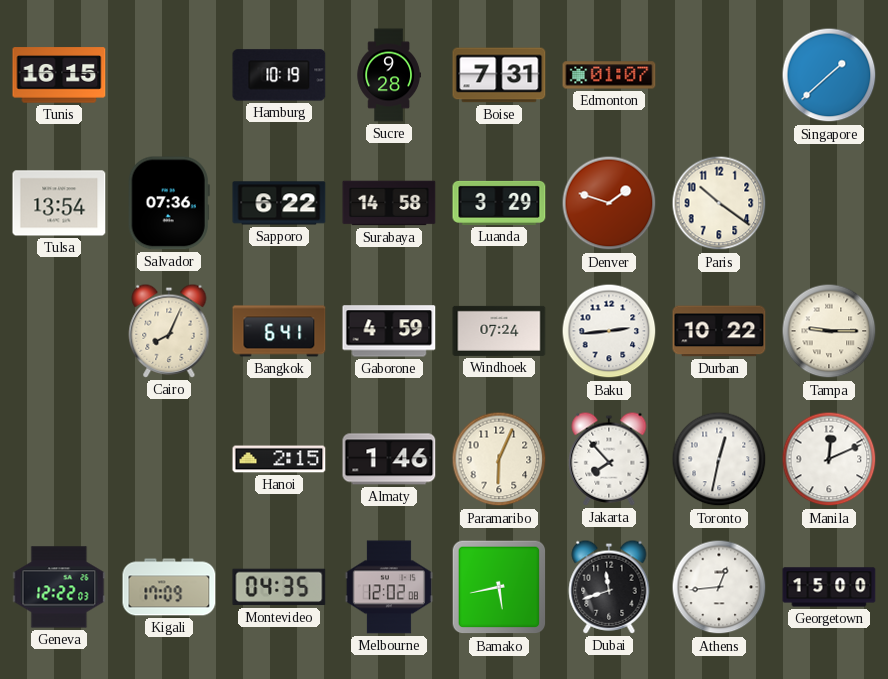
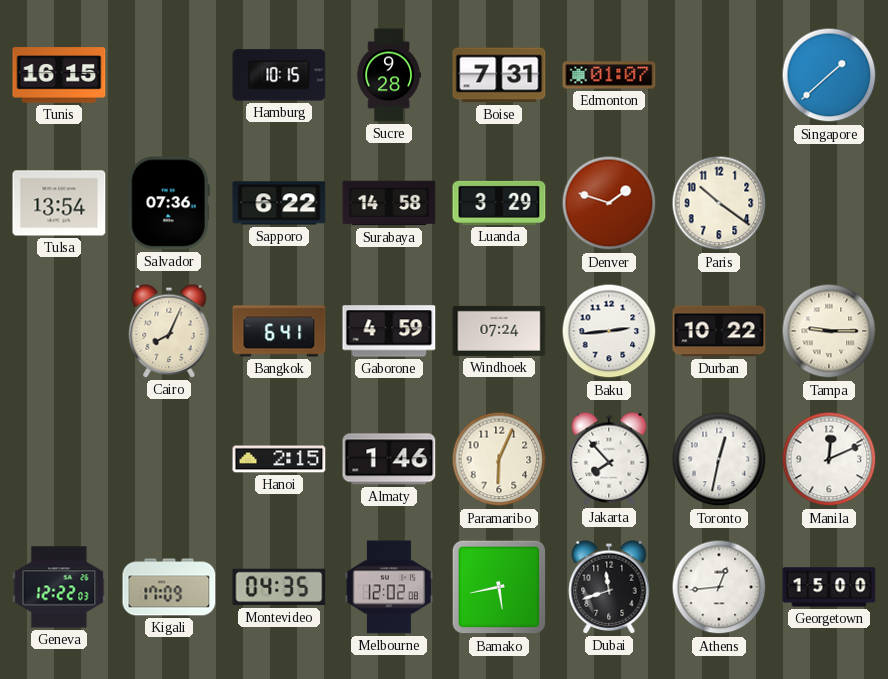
Hamburg: 10:19 -> 10:15 (279, 75)
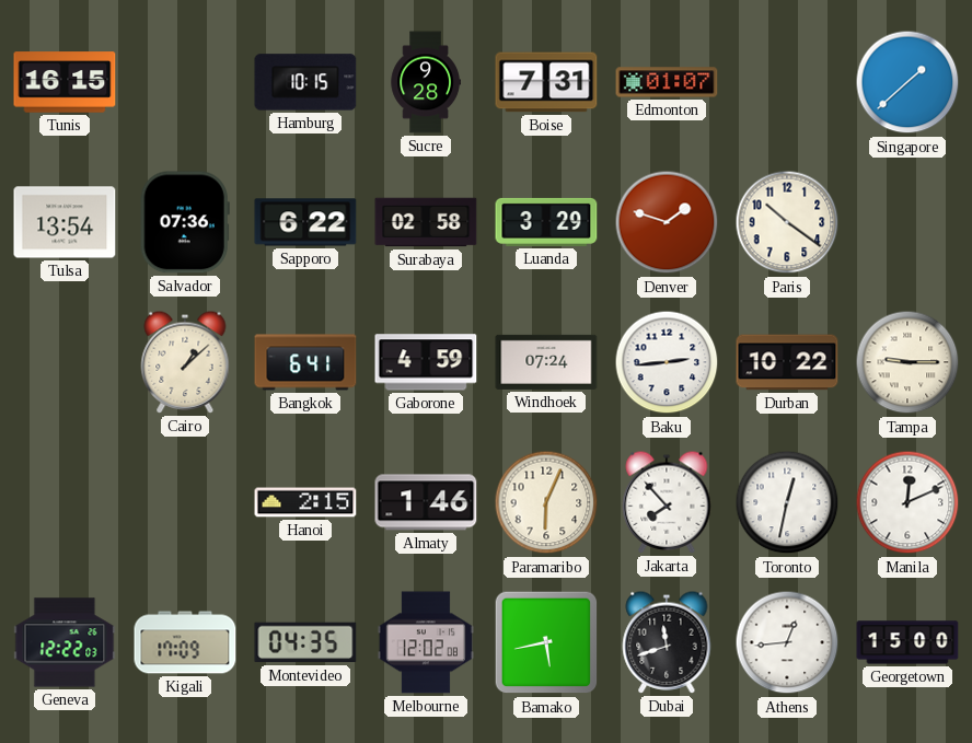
Surabaya: 14:58 -> 02:58 (426, 222)
Cairo: 8:04 -> 1:08 (185, 362)
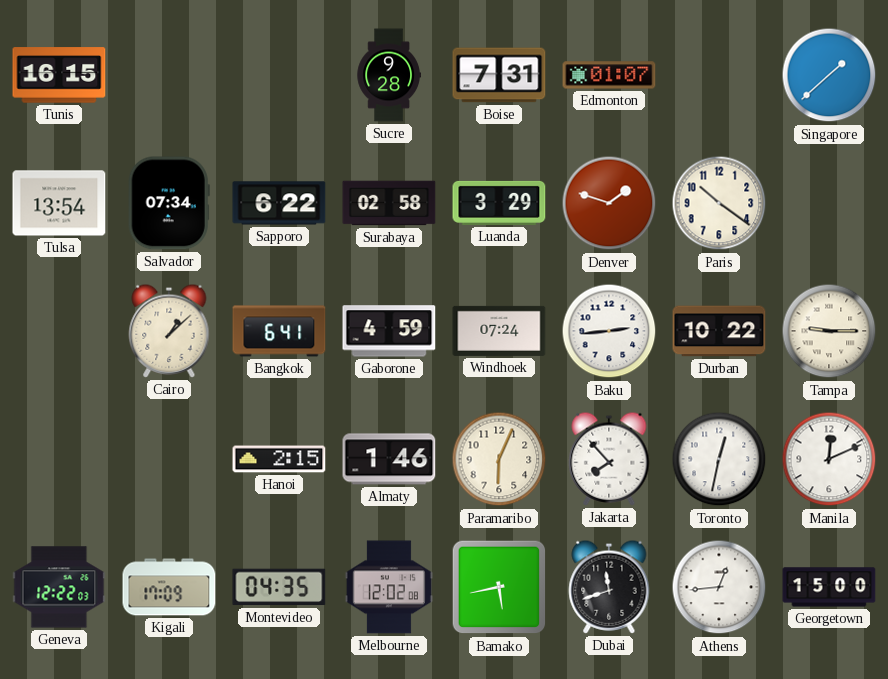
Hamburg: 10:15 -> none (305, 82)
Salvador: 07:36 -> 07:34 (169, 203)
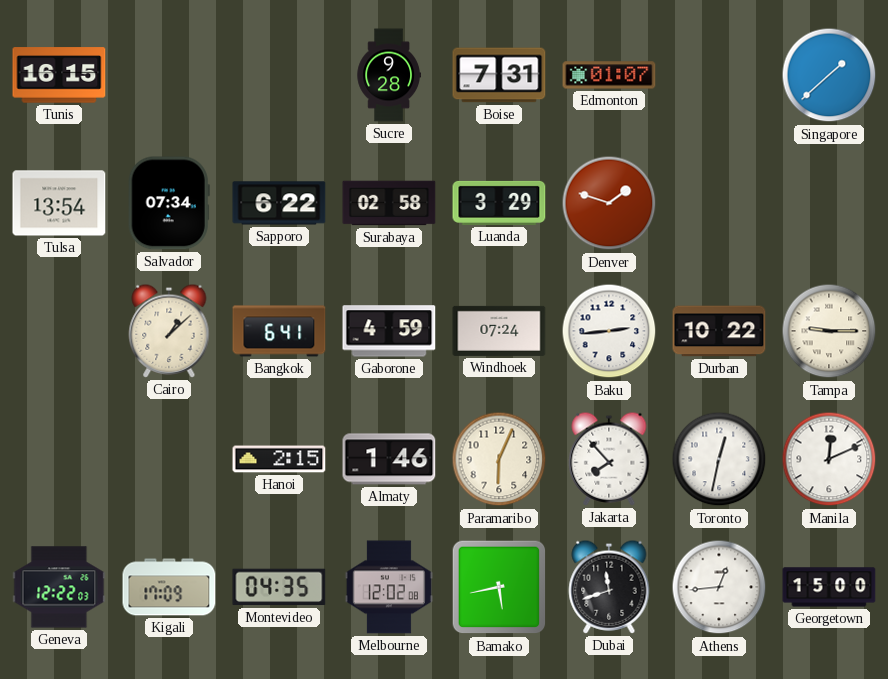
Paris: 10:21 -> none (719, 203)
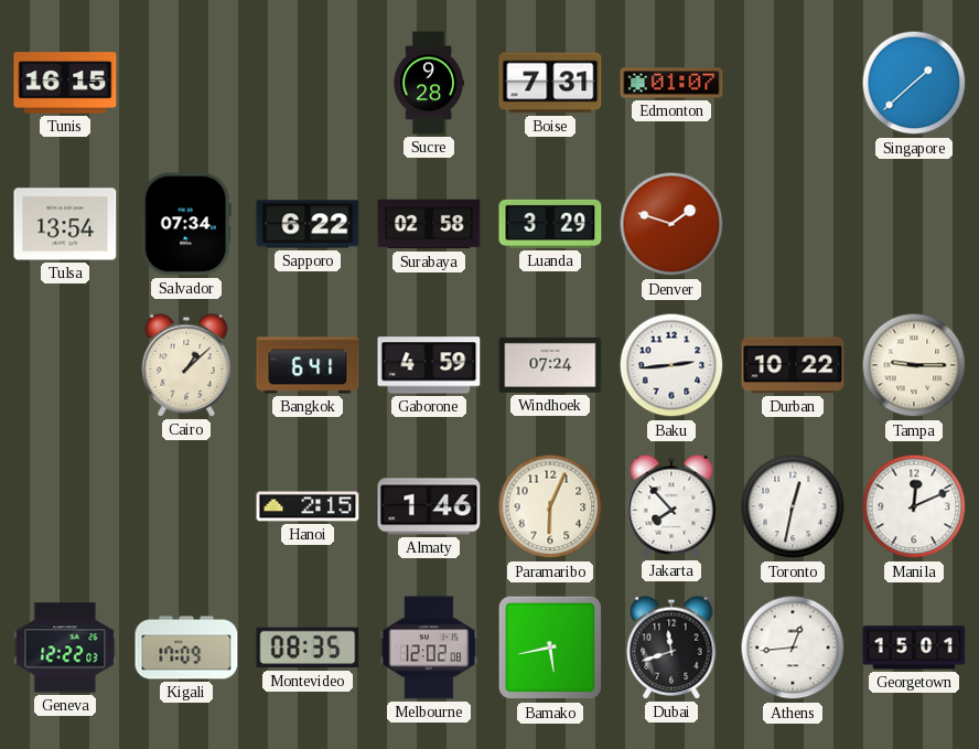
Montevideo: 04:35 -> 08:35 (308, 648)
Georgetown: 15:00 -> 15:01 (914, 648)
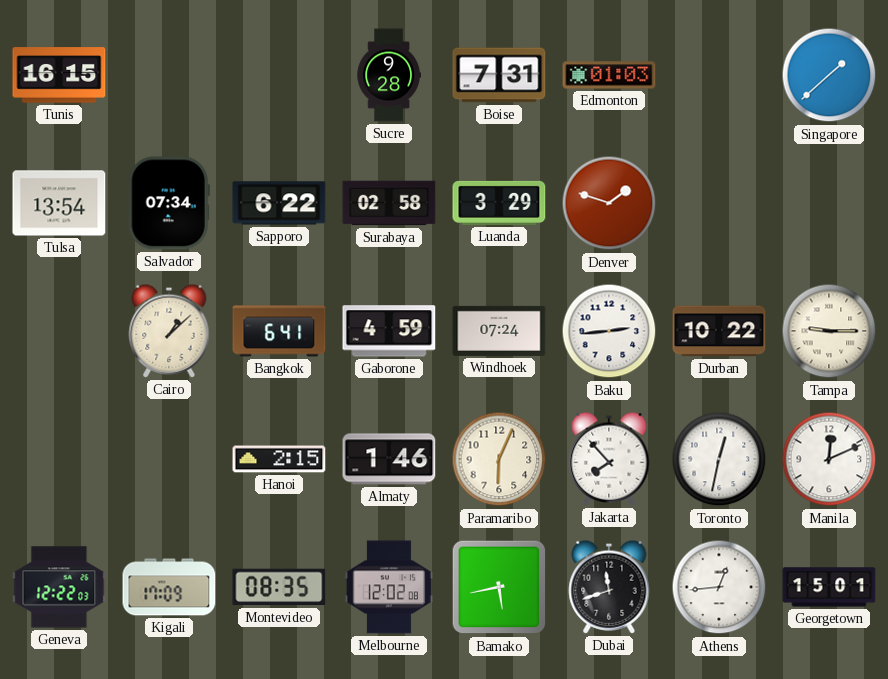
Edmonton: 01:07 -> 01:03 (609, 75)
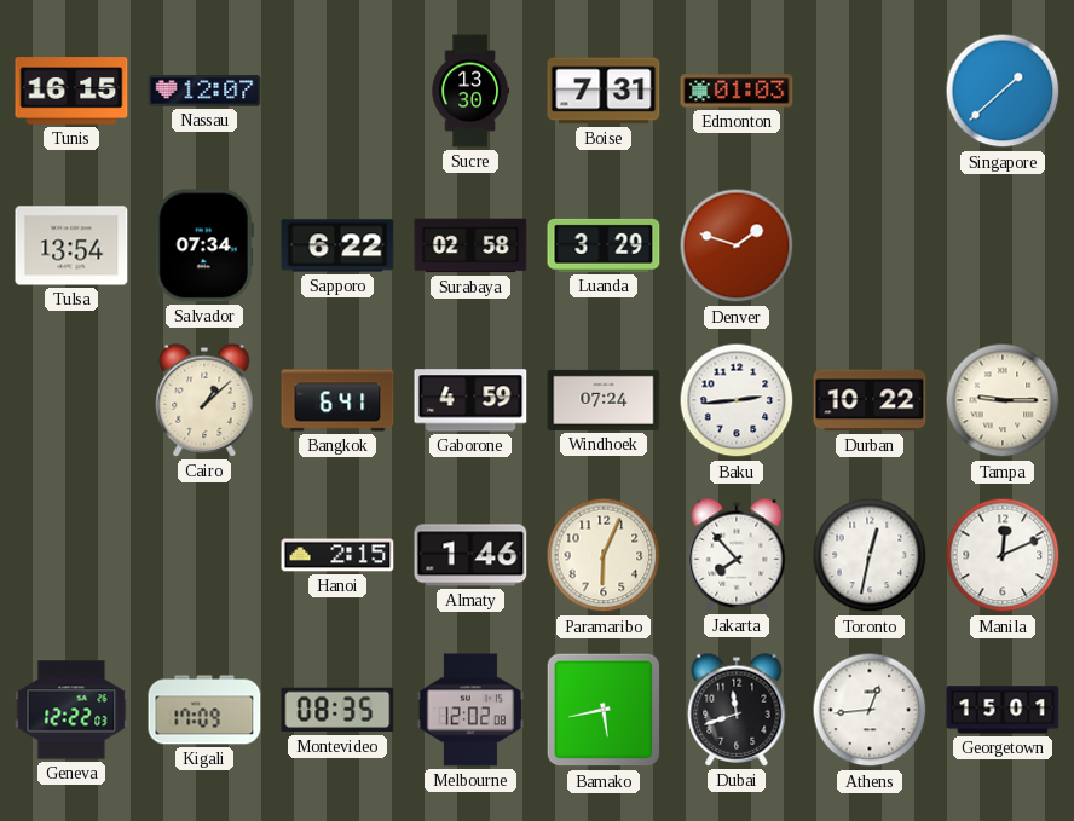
Nassau: none -> 12:07 (204, 91)
Sucre: 9:28 -> 13:30 (470, 91)
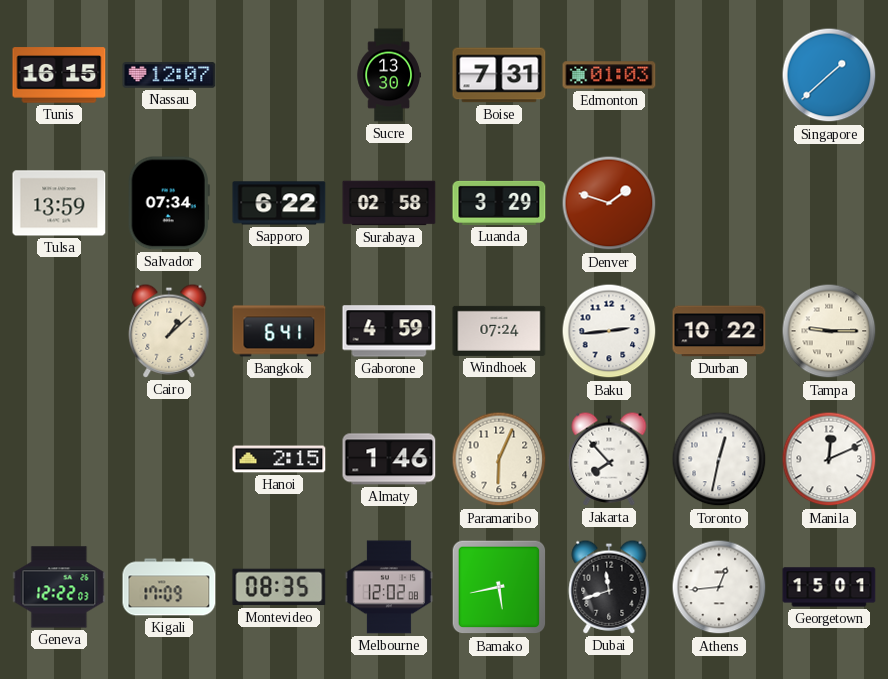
Tulsa: 13:54 -> 13:59 (59, 203)
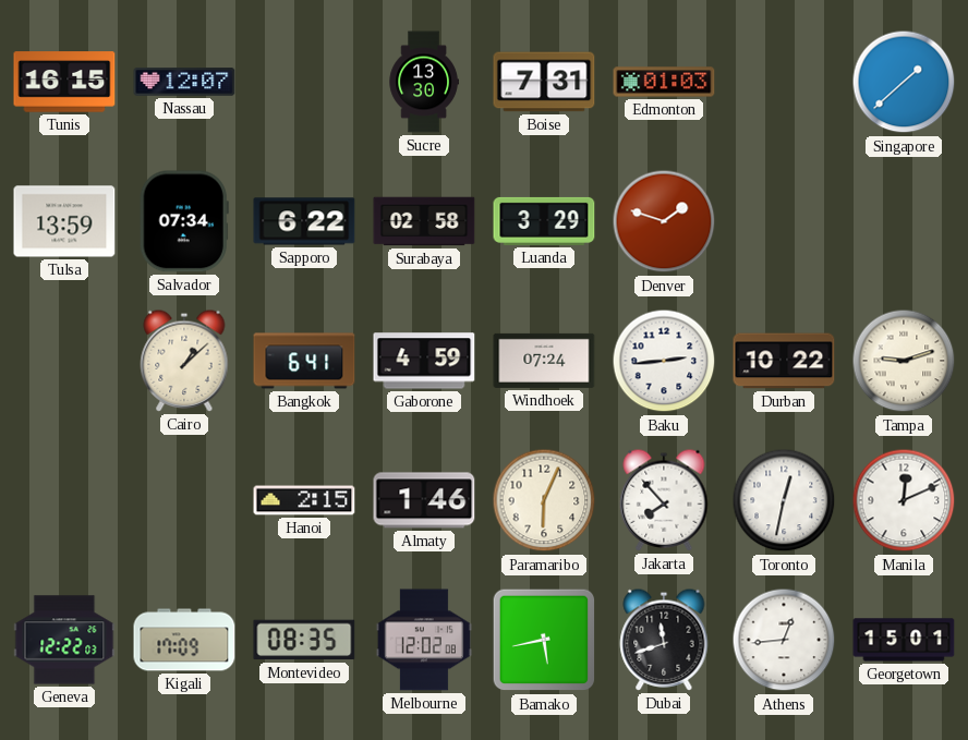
Tampa: 9:15 -> 9:12 (904, 361)
